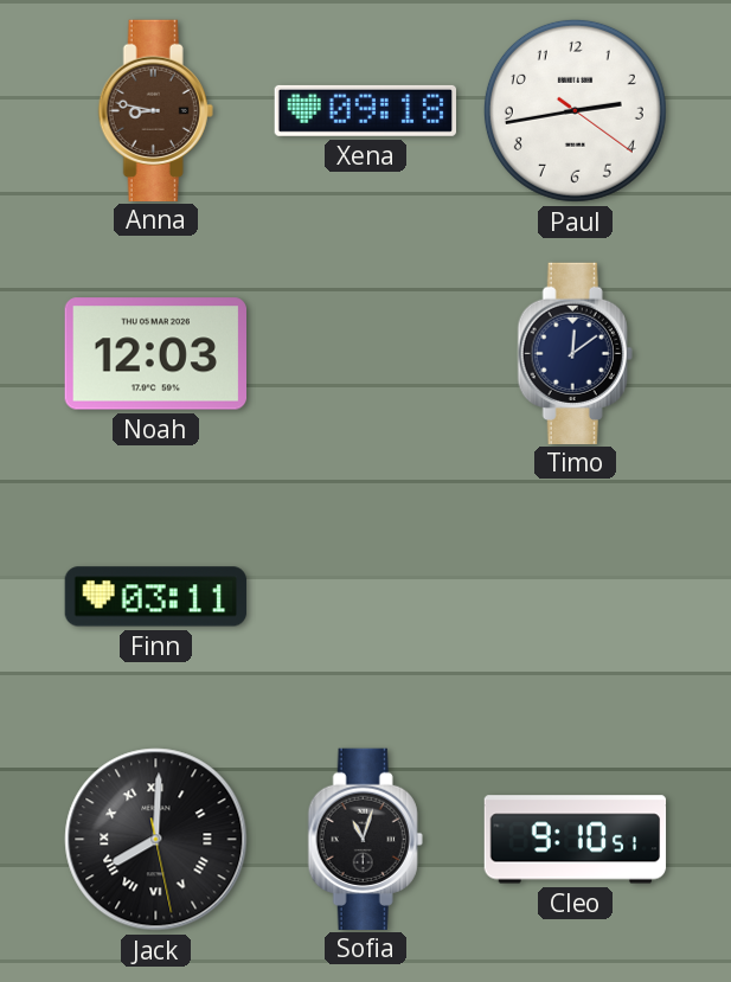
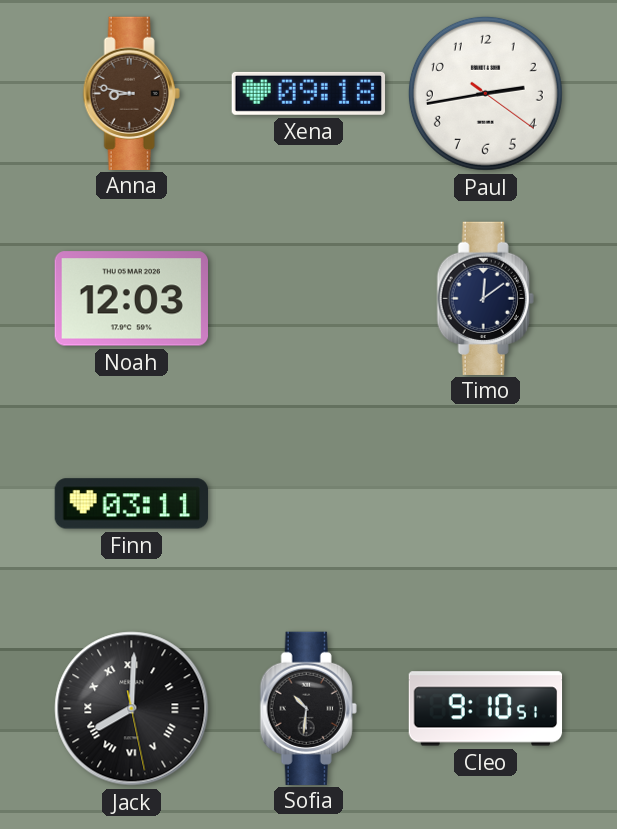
Sofia: 11:03 -> 10:31 (308, 708)
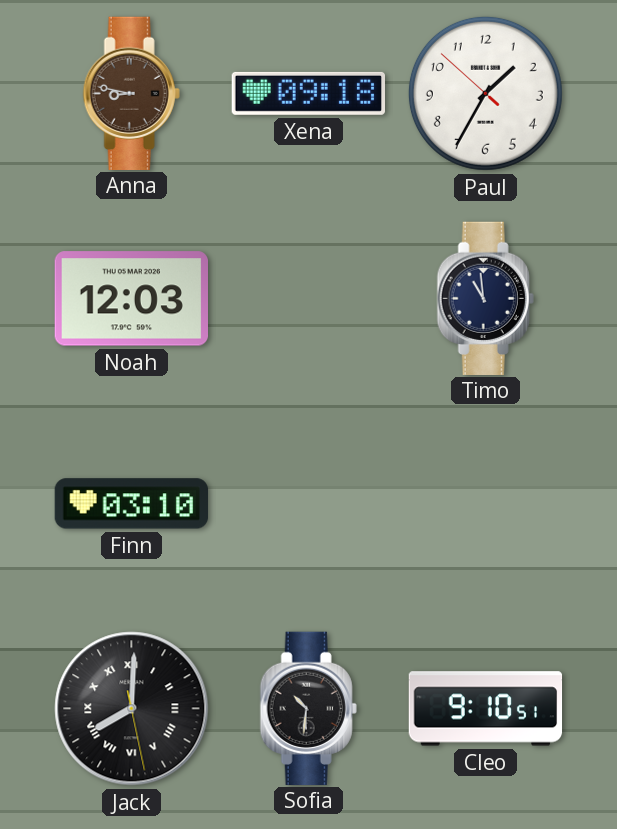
Paul: 2:43 -> 1:34 (485, 93)
Timo: 12:09 -> 10:59 (485, 298)
Finn: 03:11 -> 03:10 (132, 504)
